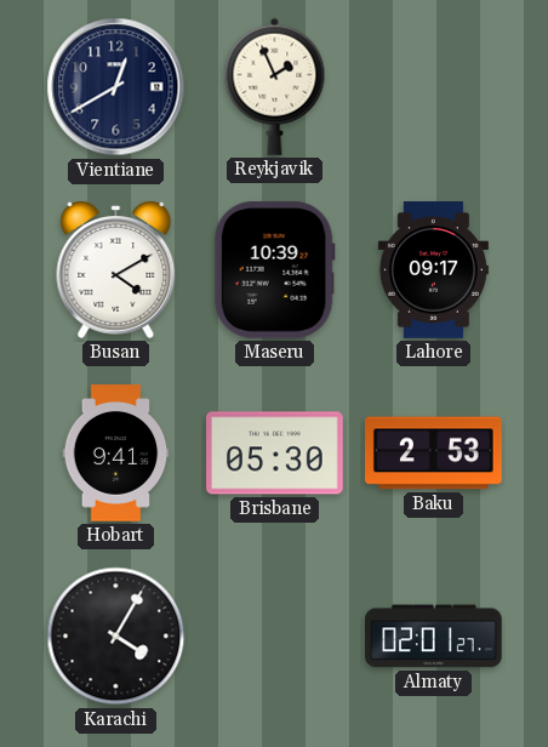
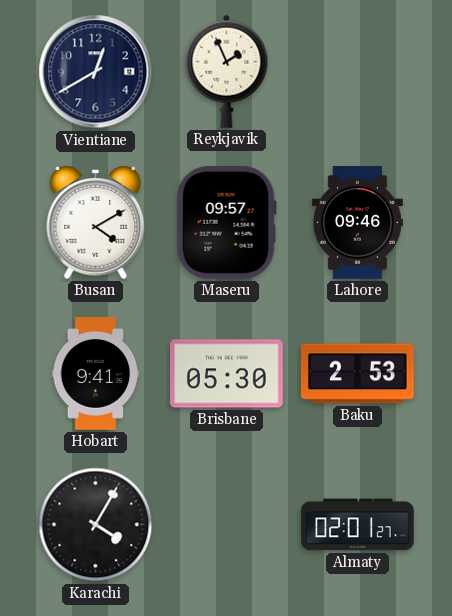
Maseru: 10:39 -> 09:57 (226, 222)
Lahore: 09:17 -> 09:46 (357, 223)
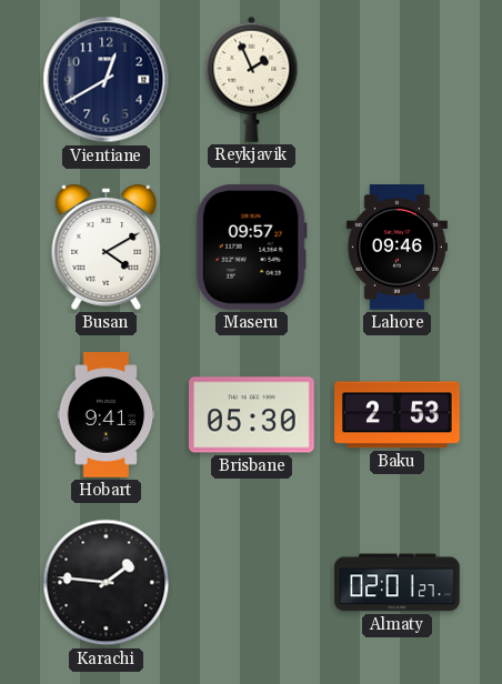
Karachi: 4:05 -> 1:46 (107, 583)
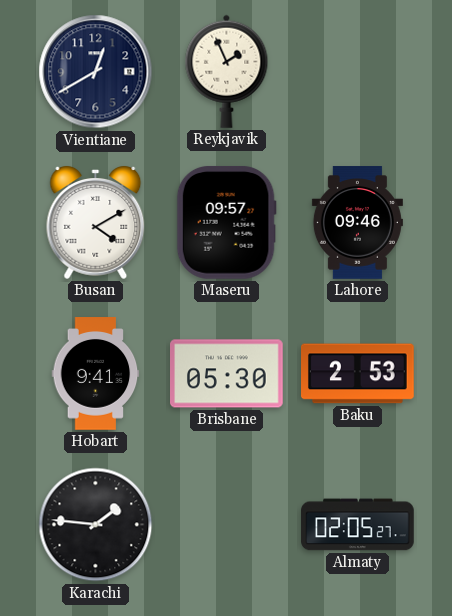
Almaty: 02:01 -> 02:05 (358, 525)
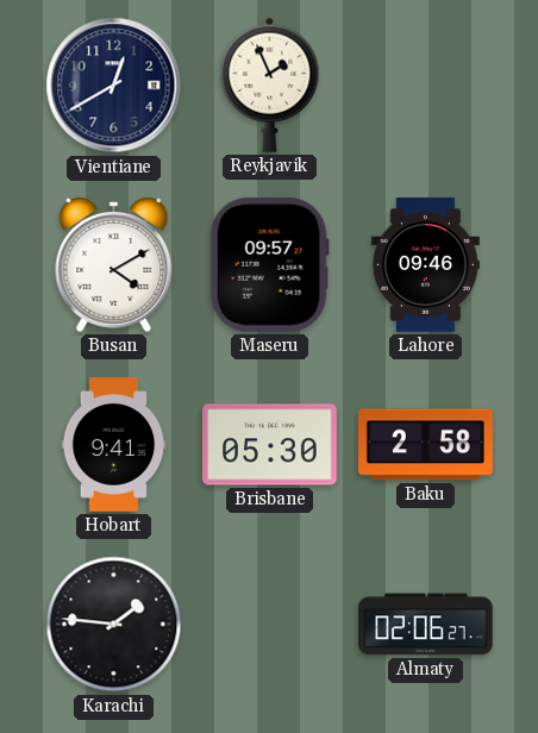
Baku: 2:53 -> 2:58 (426, 445)
Almaty: 02:05 -> 02:06 (426, 625)
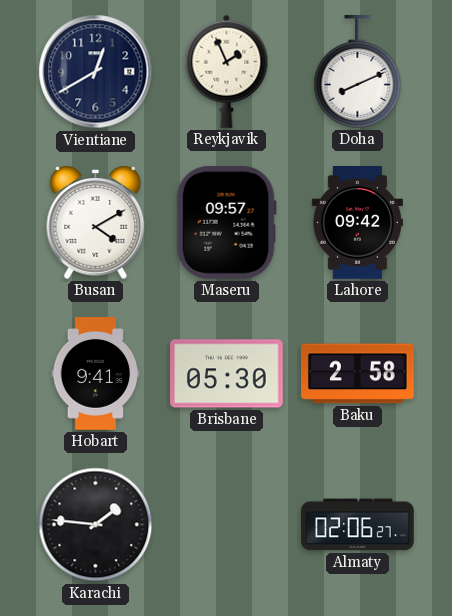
Doha: none -> 8:11 (358, 72)
Lahore: 09:46 -> 09:42 (357, 223)
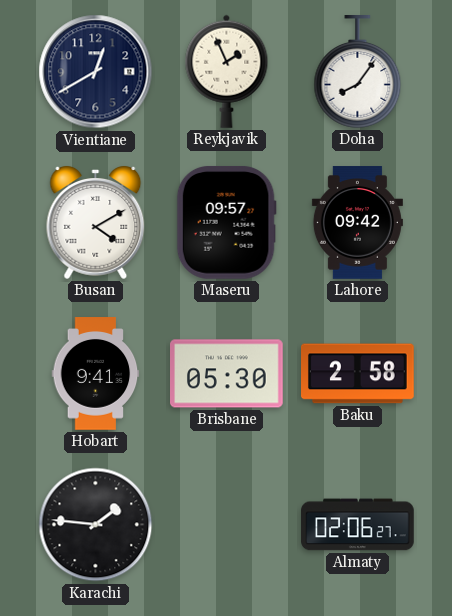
Doha: 8:11 -> 8:06 (358, 72)
